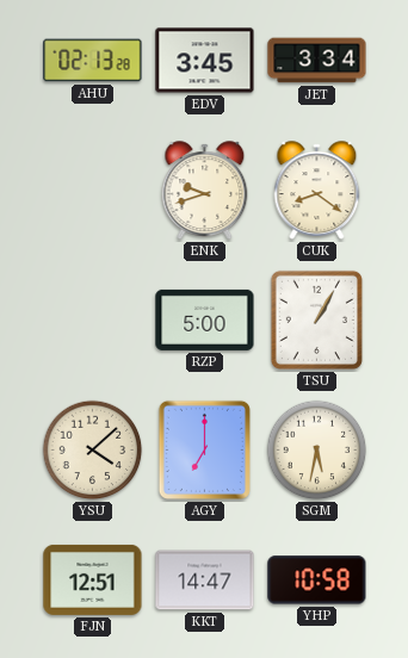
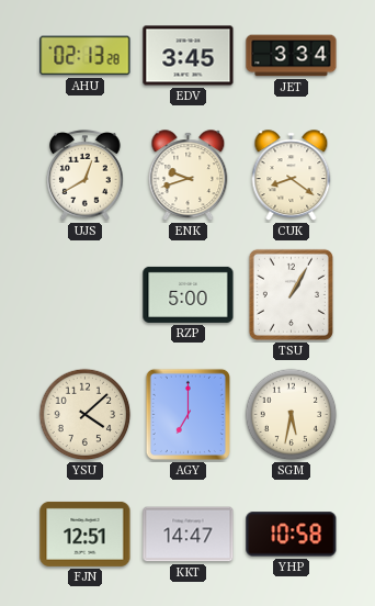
UJS: none -> 12:40 (86, 175)
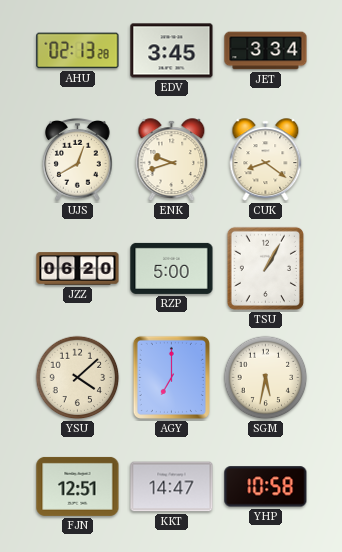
JZZ: none -> 06:20 (78, 269)
